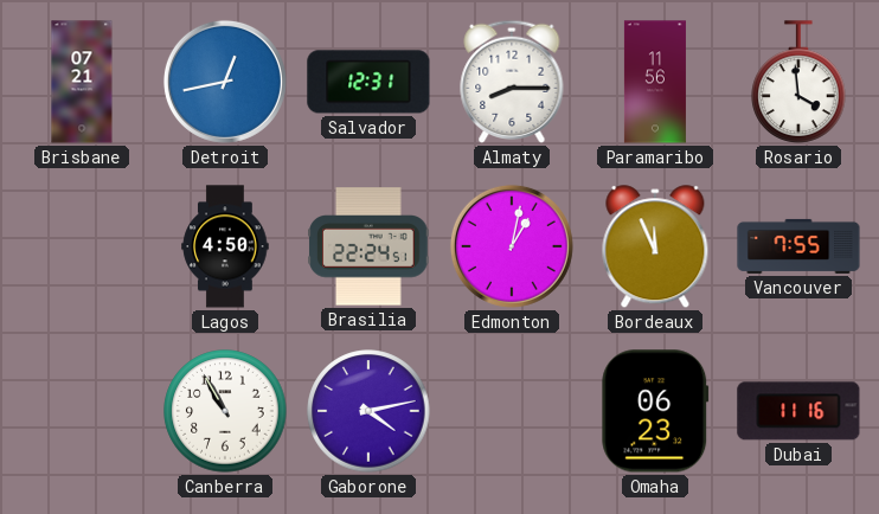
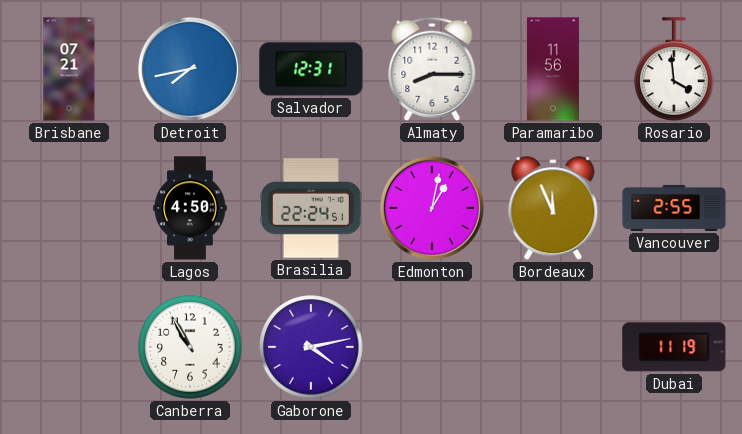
Detroit: 12:43 -> 7:43 (190, 69)
Vancouver: 7:55 -> 2:55 (674, 208)
Omaha: 06:23 -> none (655, 411)
Dubai: 11:16 -> 11:19 (674, 347)
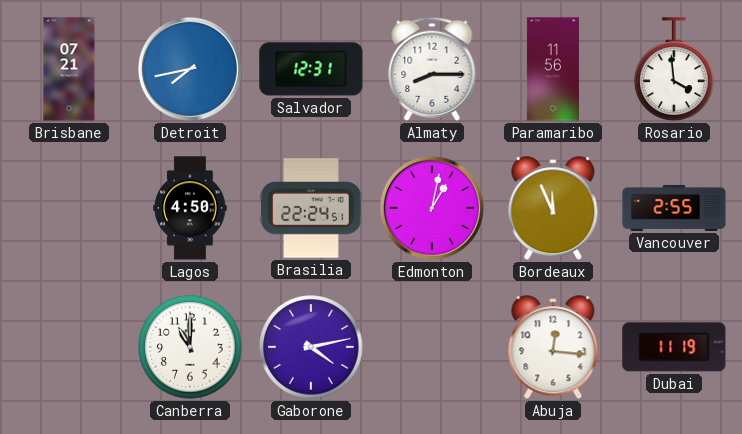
Canberra: 10:55 -> 11:00 (190, 347)
Abuja: none -> 12:16 (553, 348)
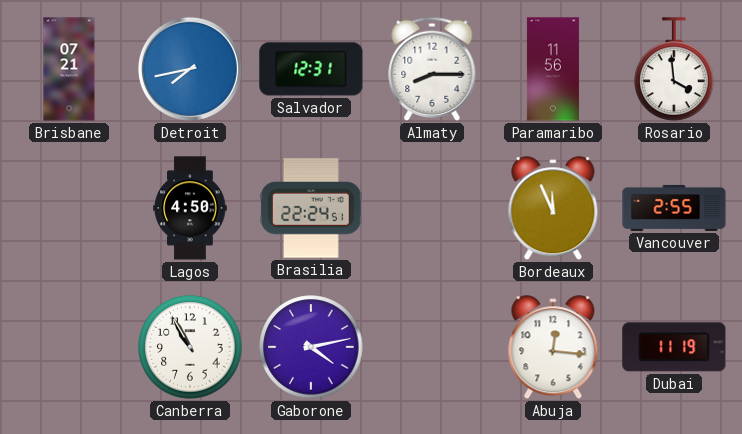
Edmonton: 1:02 -> none (432, 208)
Canberra: 11:00 -> 10:55 (190, 347)
